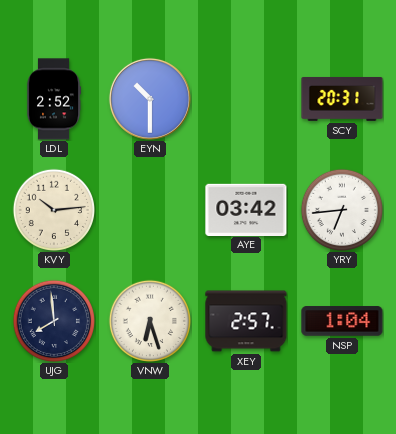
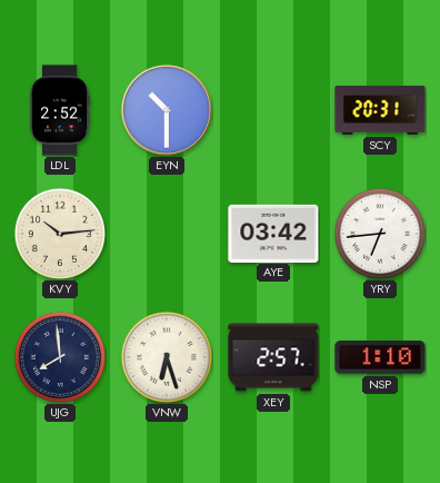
NSP: 1:04 -> 1:10 (380, 357)
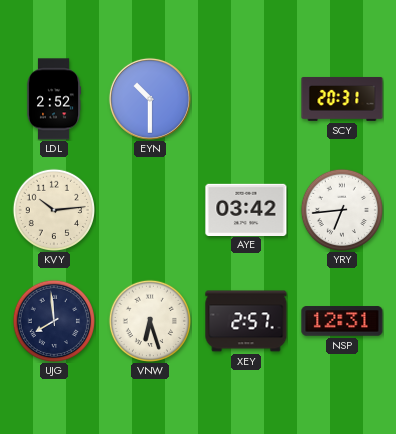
NSP: 1:10 -> 12:31 (342, 321)
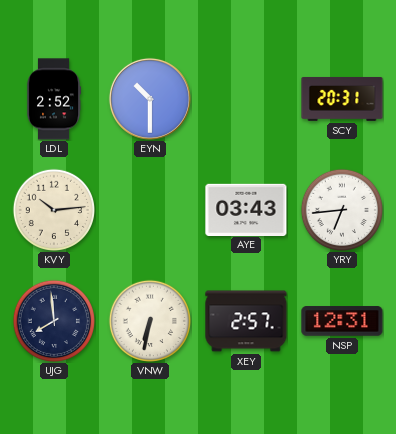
AYE: 03:42 -> 03:43 (246, 209)
VNW: 6:27 -> 6:32 (149, 320)
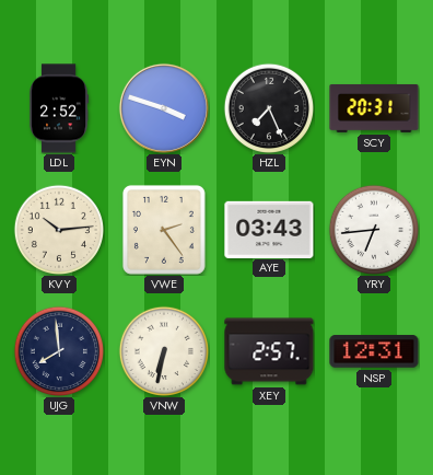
EYN: 10:30 -> 3:48 (164, 108)
HZL: none -> 7:26 (268, 107)
VWE: none -> 2:24 (164, 230)
